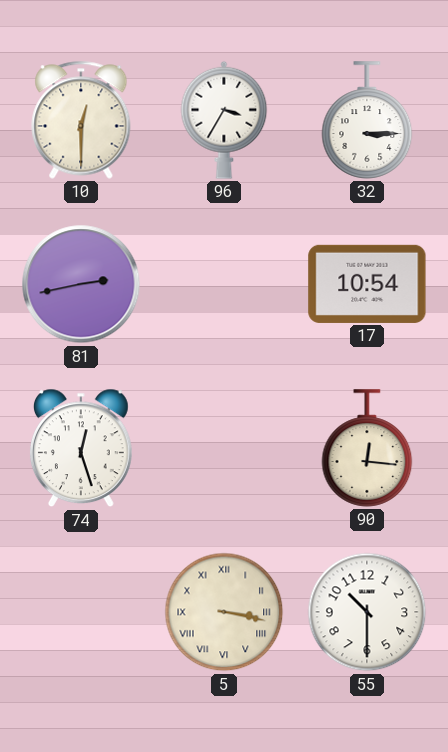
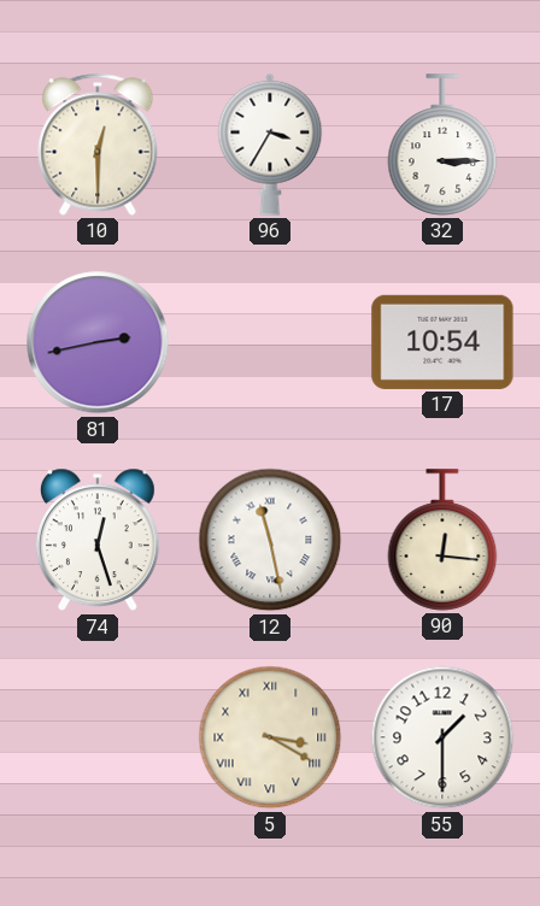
12: none -> 11:28 (270, 540)
5: 3:17 -> 3:20 (270, 737)
55: 10:30 -> 1:30 (442, 737)
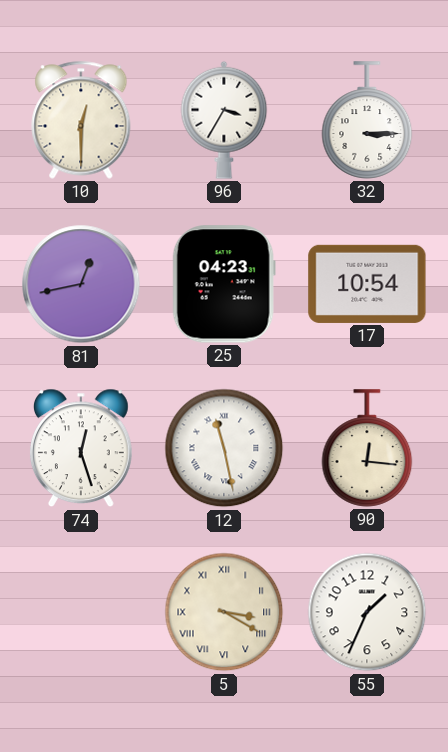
81: 2:43 -> 12:43 (81, 284)
25: none -> 04:23 (224, 284)
55: 1:30 -> 1:34 (367, 612)
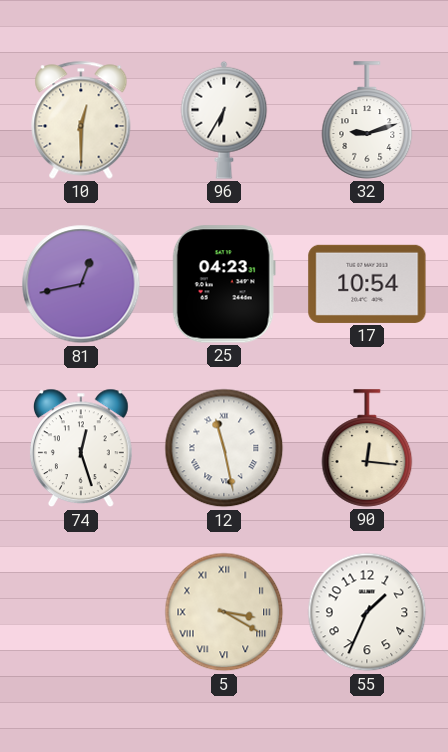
96: 3:35 -> 6:35 (224, 120)
32: 3:15 -> 9:12 (367, 120)
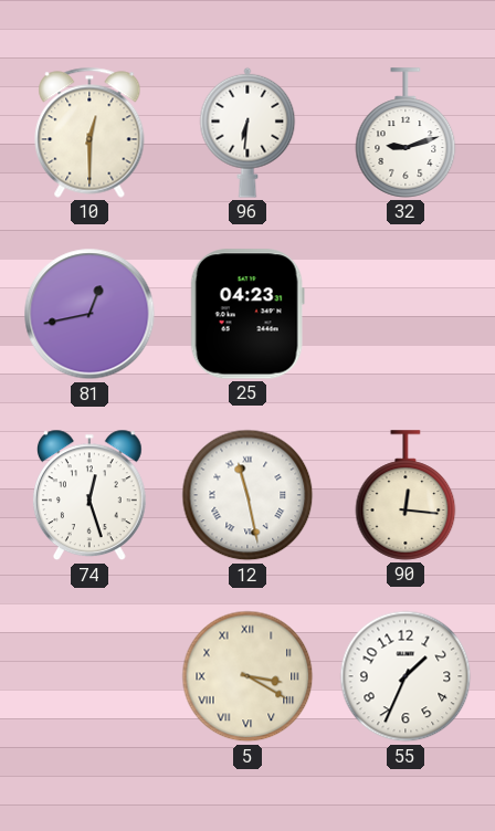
96: 6:35 -> 6:31 (247, 133)
17: 10:54 -> none (367, 284)
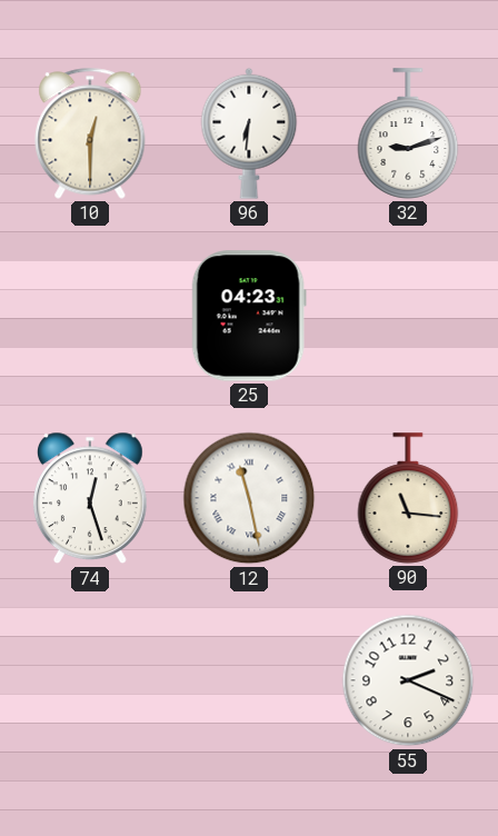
81: 12:43 -> none (89, 314)
90: 12:16 -> 11:16 (408, 498)
5: 3:20 -> none (247, 676)
55: 1:34 -> 2:19 (408, 680)
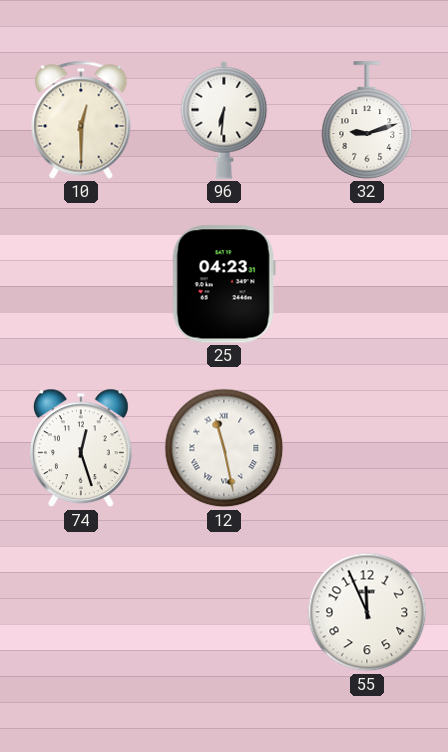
90: 11:16 -> none (408, 498)
55: 2:19 -> 11:56 (367, 612)
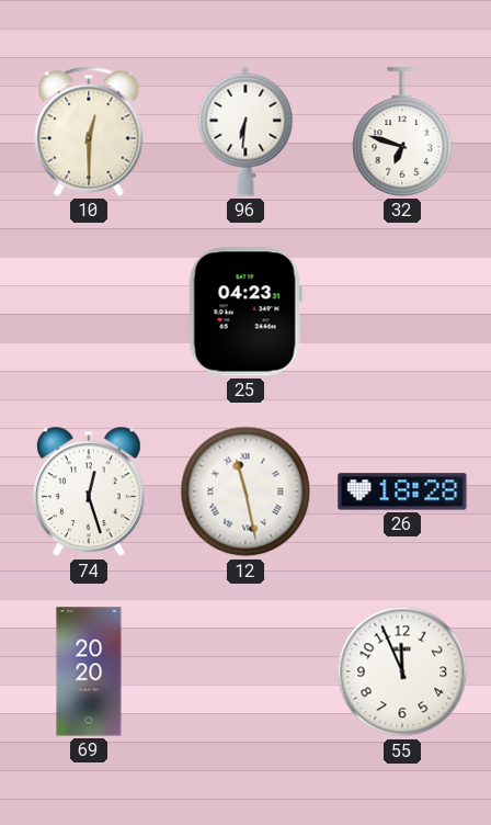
32: 9:12 -> 6:48 (402, 132)
26: none -> 18:28 (402, 491)
69: none -> 20:20 (89, 671)
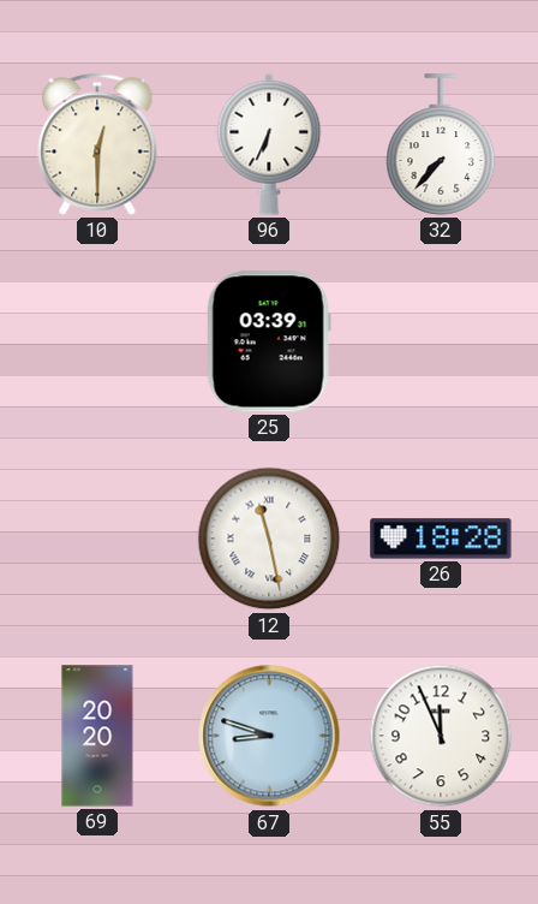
96: 6:31 -> 6:34 (269, 144)
32: 6:48 -> 7:37 (441, 144)
25: 04:23 -> 03:39 (269, 341)
74: 12:27 -> none (89, 491)
67: none -> 8:48 (269, 736)
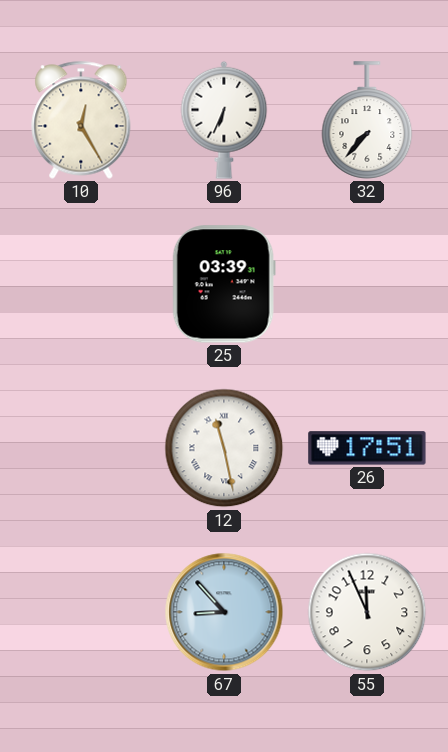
10: 12:30 -> 12:25 (81, 120)
26: 18:28 -> 17:51 (367, 448)
69: 20:20 -> none (97, 736)
67: 8:48 -> 8:53 (224, 612)
